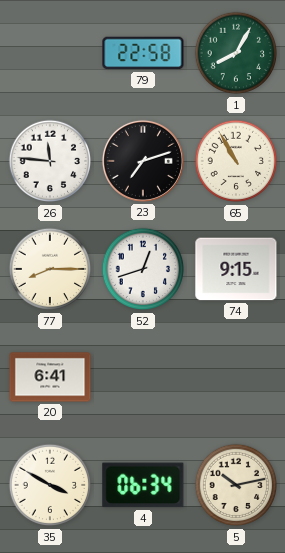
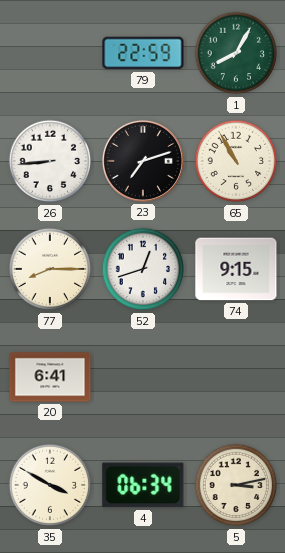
79: 22:58 -> 22:59 (143, 53)
26: 11:46 -> 8:44 (50, 161)
5: 10:13 -> 3:13 (236, 485)
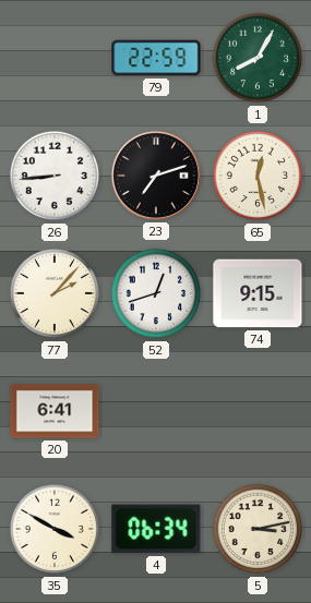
65: 10:55 -> 12:28 (258, 176)
77: 8:15 -> 2:07 (55, 293)
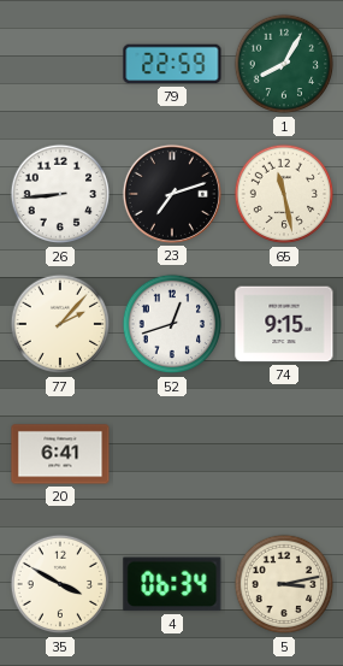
65: 12:28 -> 11:28 (284, 194)
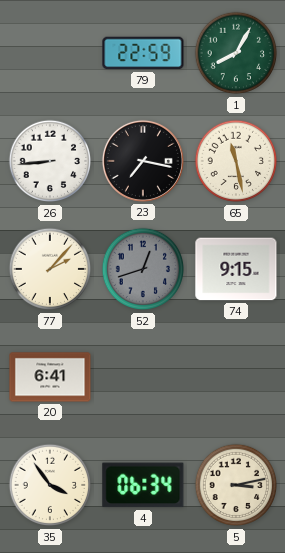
23: 7:12 -> 7:17 (143, 161)
52 dial: white -> grey (143, 269)
35: 3:50 -> 3:54 (50, 485)
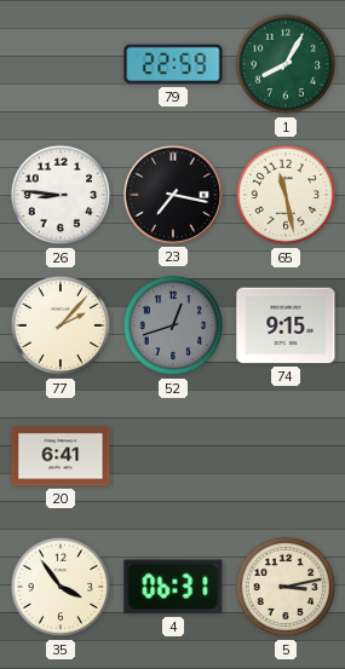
26: 8:44 -> 8:46 (61, 195)
4: 06:34 -> 06:31 (173, 587)
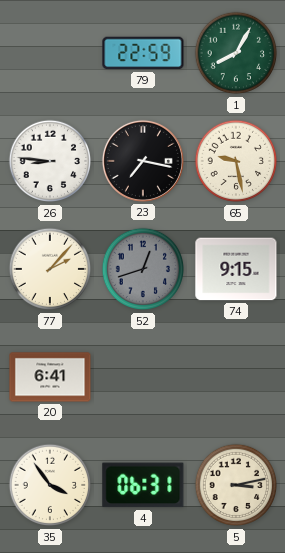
65: 11:28 -> 9:28 (236, 161)
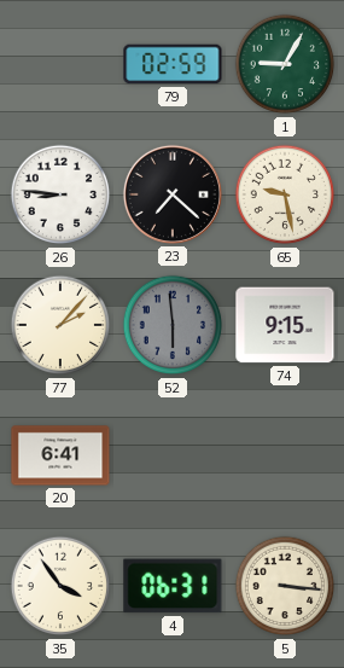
79: 22:59 -> 02:59 (173, 64)
1: 8:05 -> 9:05 (285, 64)
23: 7:17 -> 7:22 (173, 194)
52: 12:42 -> 5:59 (173, 325)
5: 3:13 -> 3:16 (285, 586)
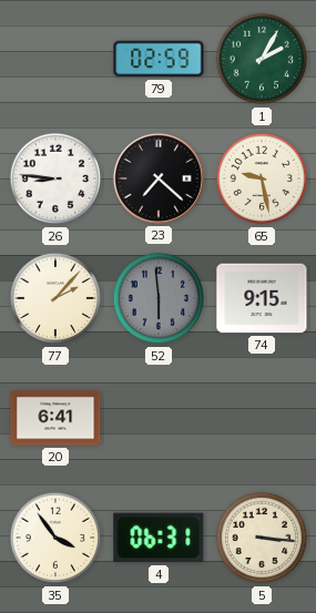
1: 9:05 -> 2:05 (262, 59)
